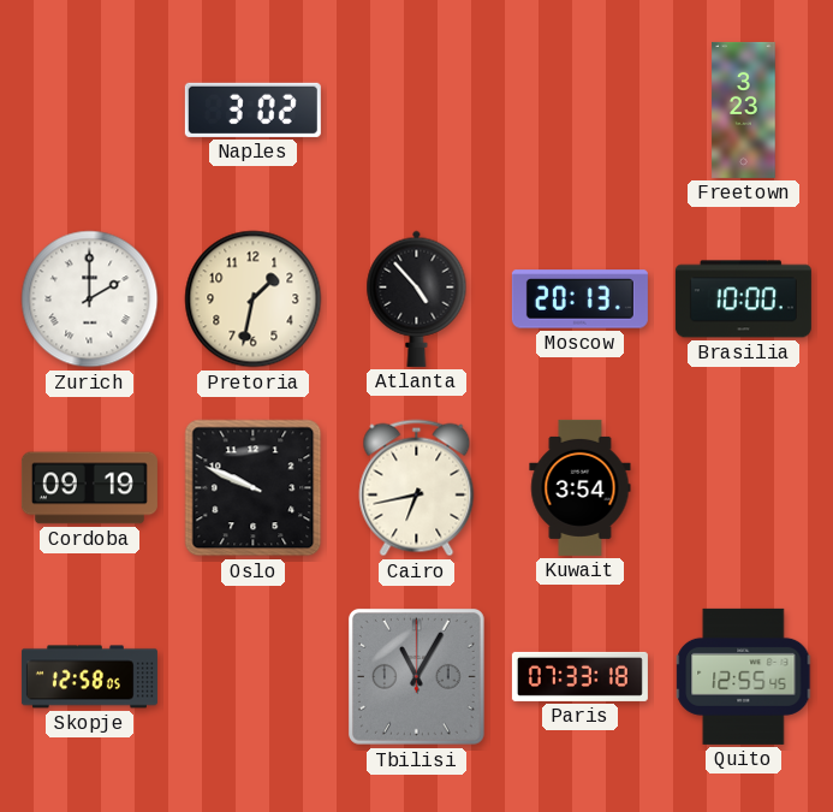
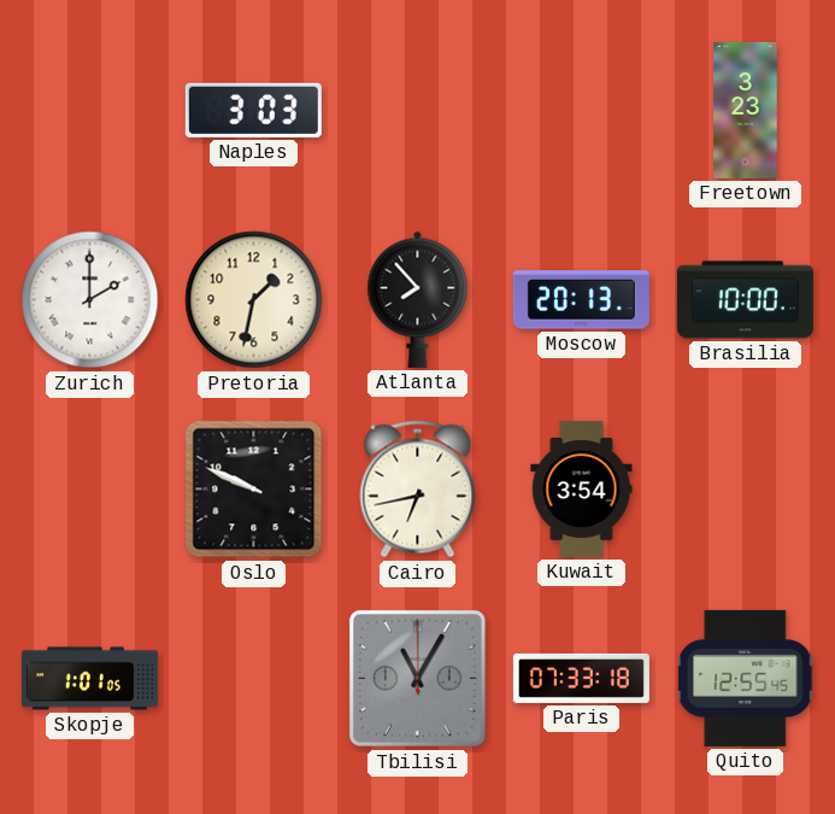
Naples: 3:02 -> 3:03 (253, 110)
Atlanta: 4:53 -> 7:53 (418, 299)
Cordoba: 09:19 -> none (89, 488)
Skopje: 12:58 -> 1:01 (89, 679)
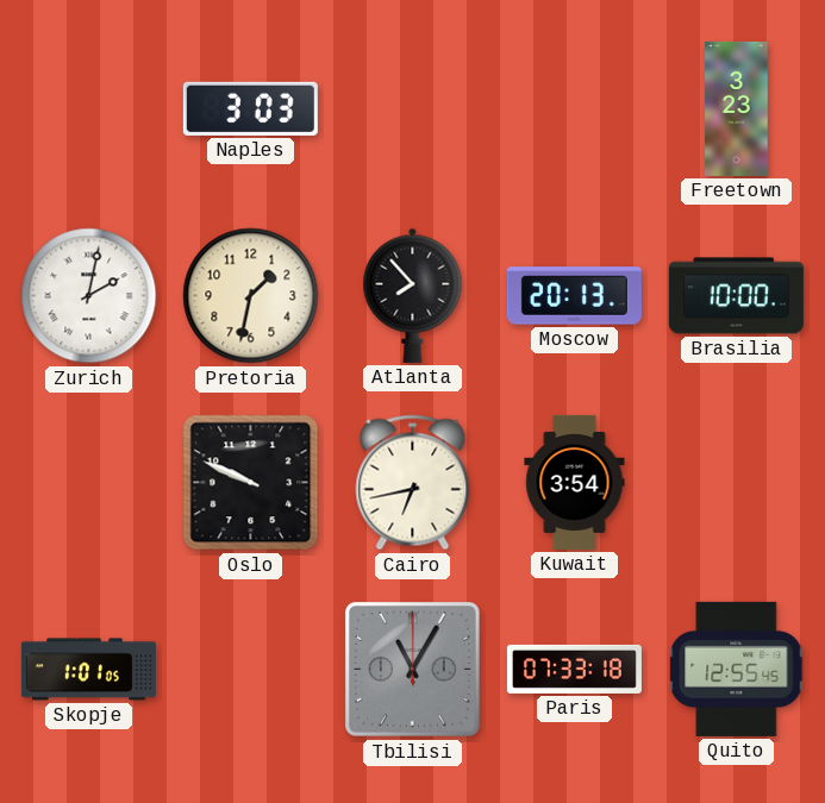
Zurich: 2:00 -> 2:02 (89, 296)
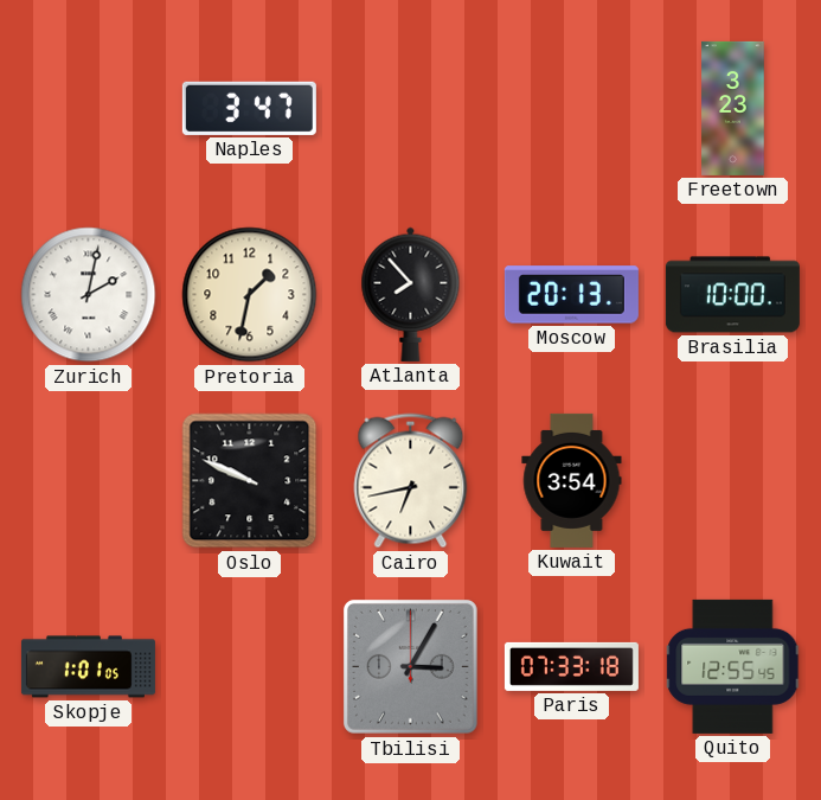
Naples: 3:03 -> 3:47 (249, 108)
Tbilisi: 11:05 -> 3:05 (410, 666)
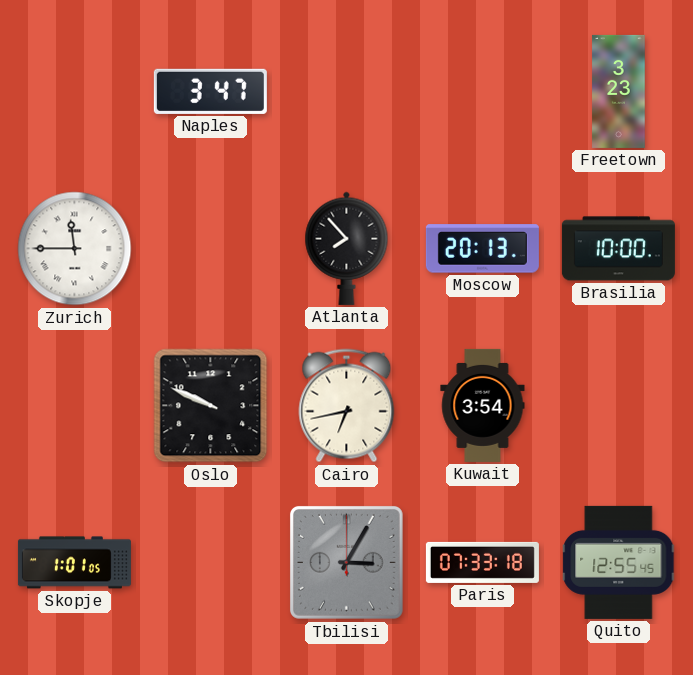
Zurich: 2:02 -> 11:45 (75, 249)
Pretoria: 1:32 -> none (250, 295)
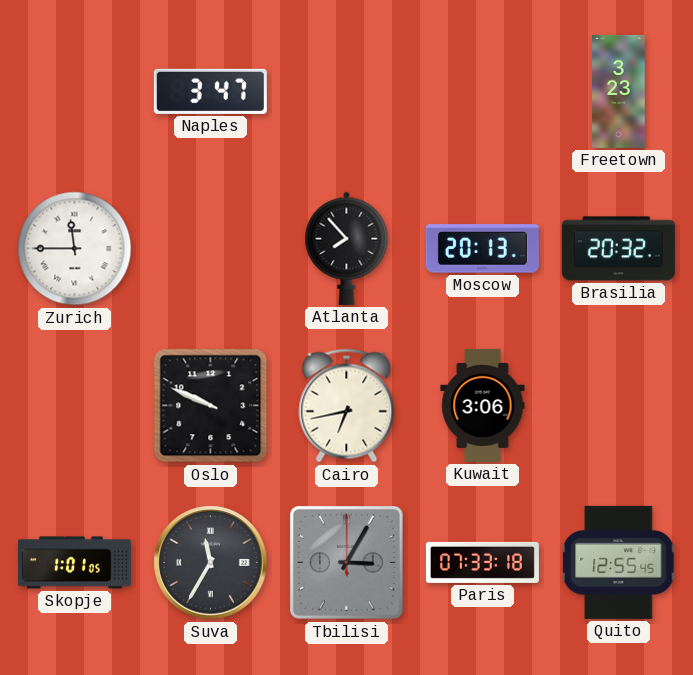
Brasilia: 10:00 -> 20:32 (618, 249)
Kuwait: 3:54 -> 3:06 (483, 405)
Suva: none -> 11:35 (211, 563)
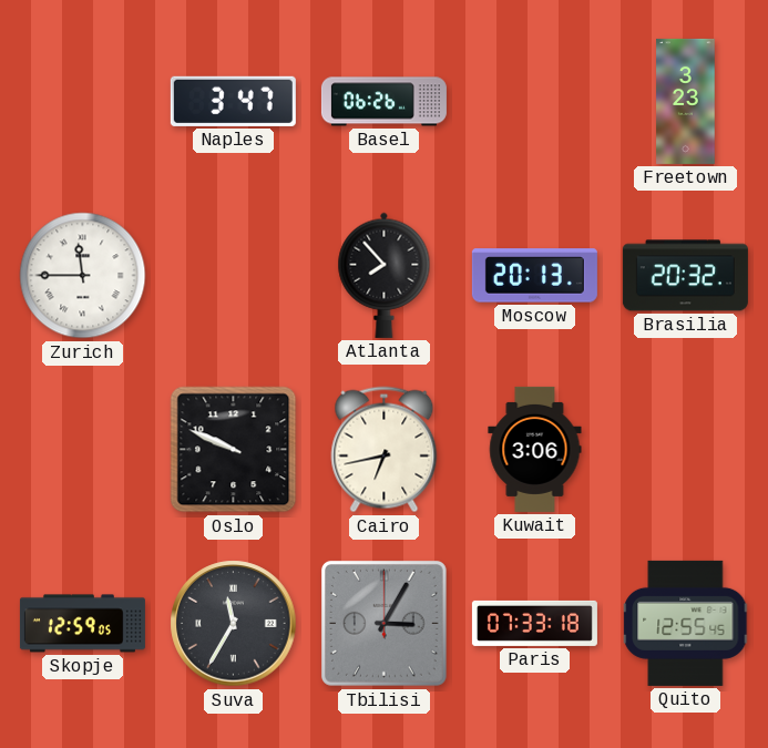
Basel: none -> 06:26 (383, 102)
Skopje: 1:01 -> 12:59 (82, 624)
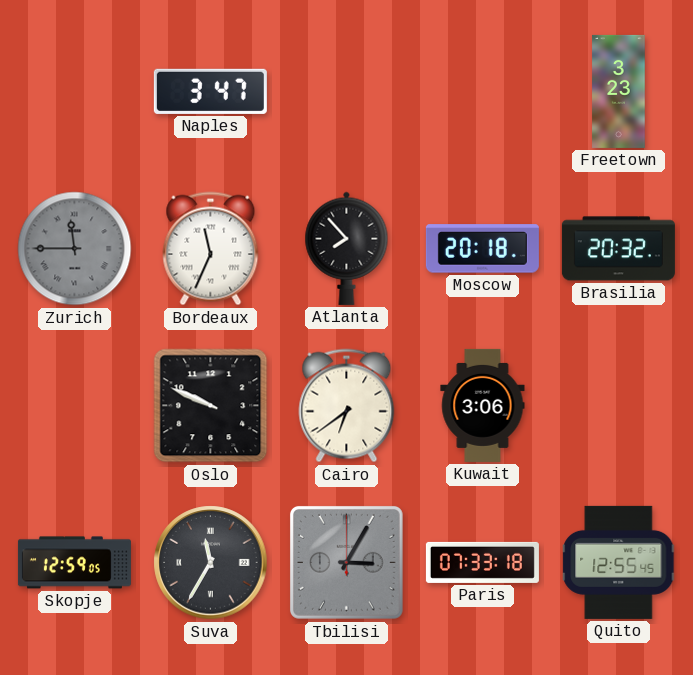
Basel: 06:26 -> none (383, 102)
Zurich dial: white -> grey (75, 249)
Bordeaux: none -> 11:34 (211, 249)
Moscow: 20:13 -> 20:18 (482, 249)
Cairo: 6:43 -> 6:39 (347, 406)
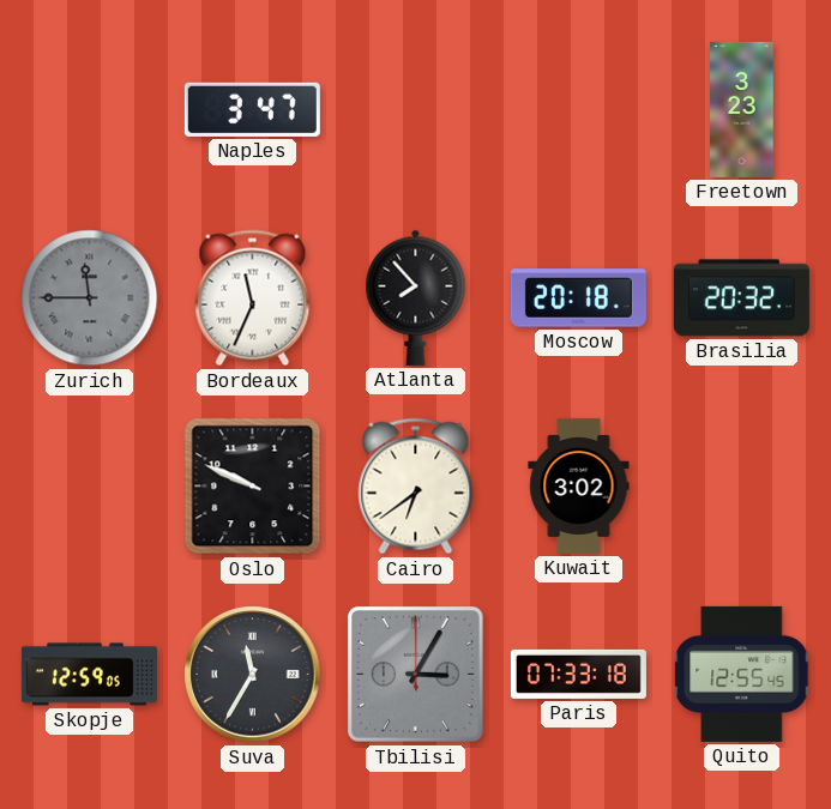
Kuwait: 3:06 -> 3:02 (579, 485)
